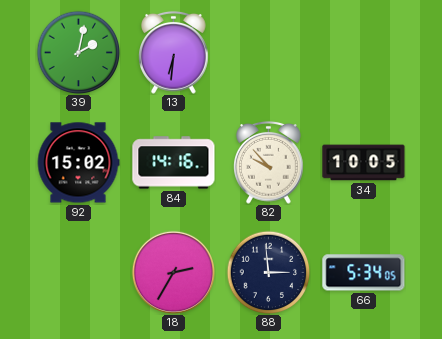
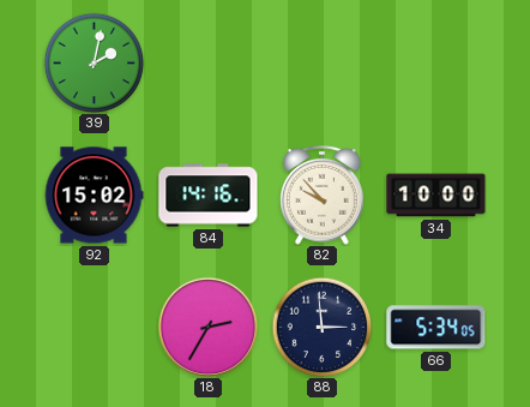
13: 6:31 -> none (174, 53)
34: 10:05 -> 10:00 (436, 196)
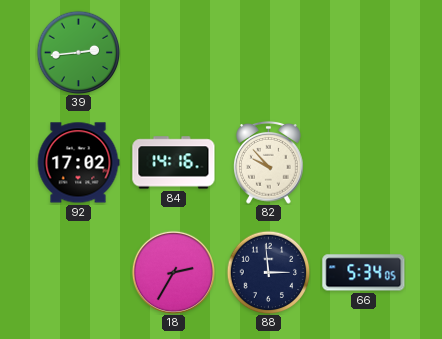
39: 2:02 -> 2:44 (78, 52)
92: 15:02 -> 17:02 (78, 163)
34: 10:00 -> none (436, 196)
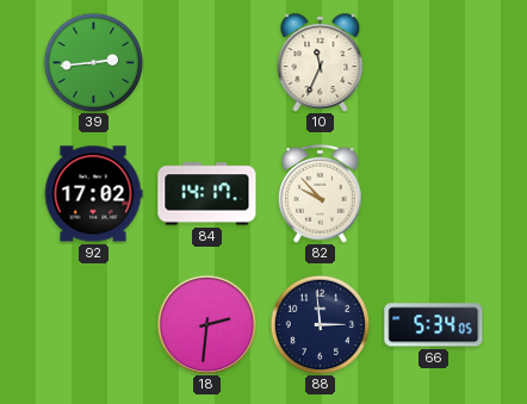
10: none -> 11:34 (321, 63)
84: 14:16 -> 14:17 (207, 194)
18: 2:35 -> 2:31 (206, 324)
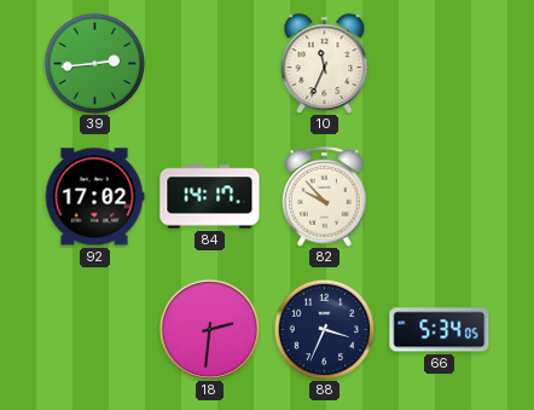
88: 2:59 -> 3:34 (324, 329)
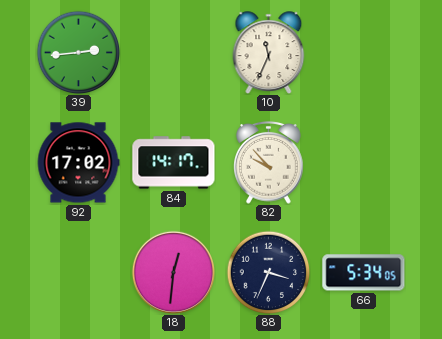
18: 2:31 -> 12:31 (173, 272)
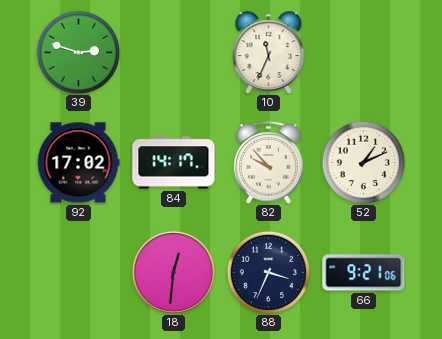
39: 2:44 -> 2:48 (78, 52)
52: none -> 1:11 (363, 162)
66: 5:34 -> 9:21 (364, 273)
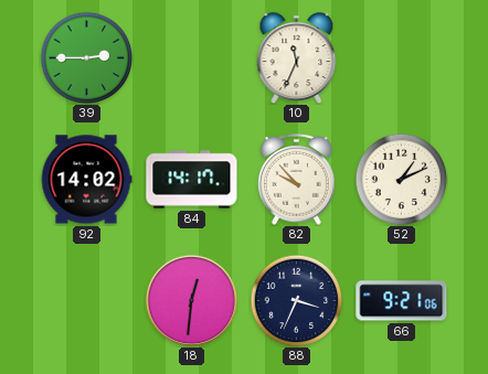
39: 2:48 -> 2:45 (86, 57)
92: 17:02 -> 14:02 (86, 180)
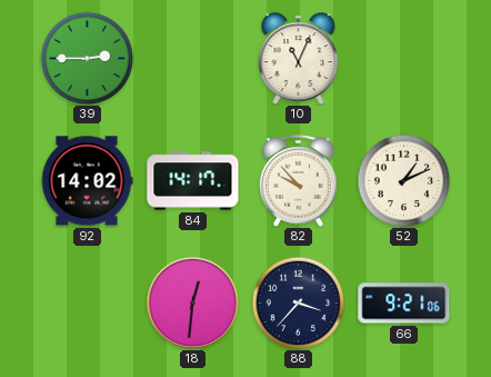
10: 11:34 -> 11:04 (299, 59)
88: 3:34 -> 3:37 (298, 302)
